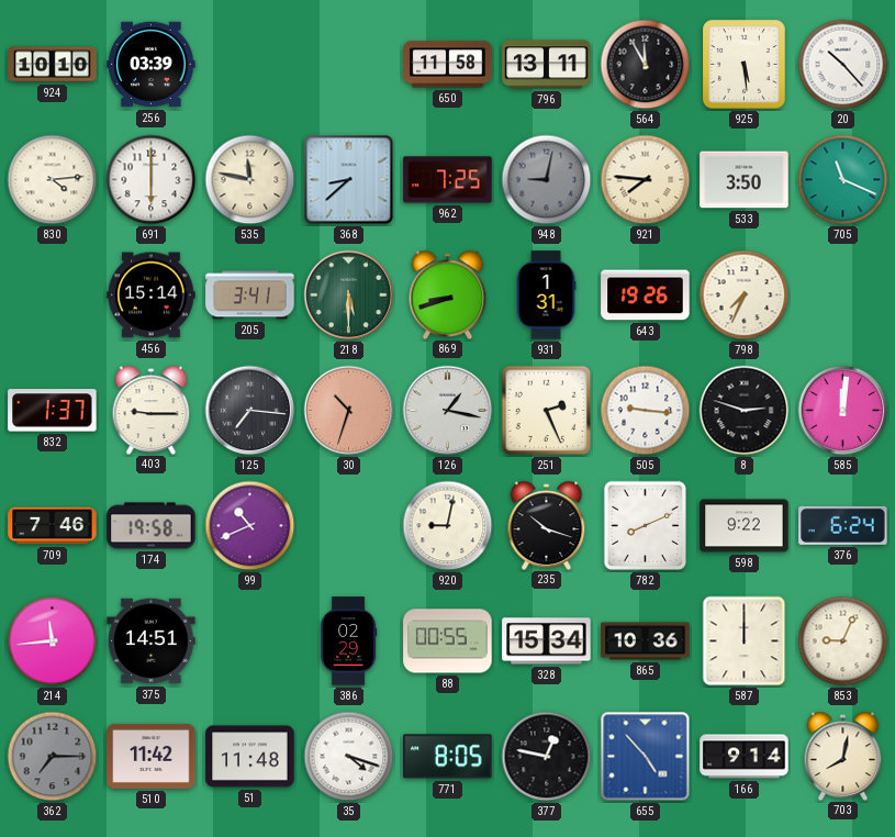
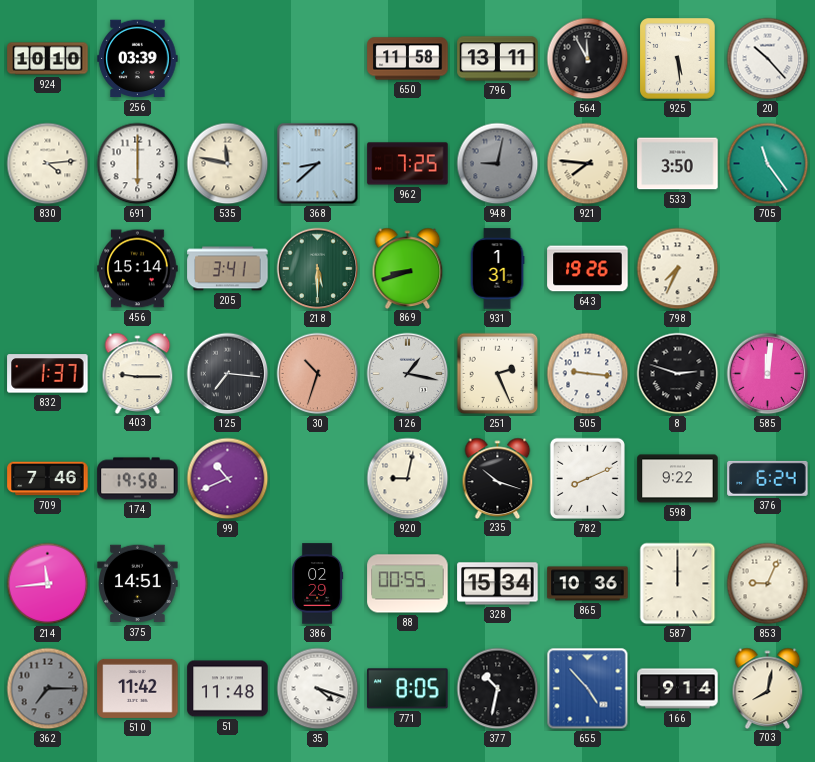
705: 11:19 -> 11:24 (768, 164)
377: 12:47 -> 10:32 (498, 689)
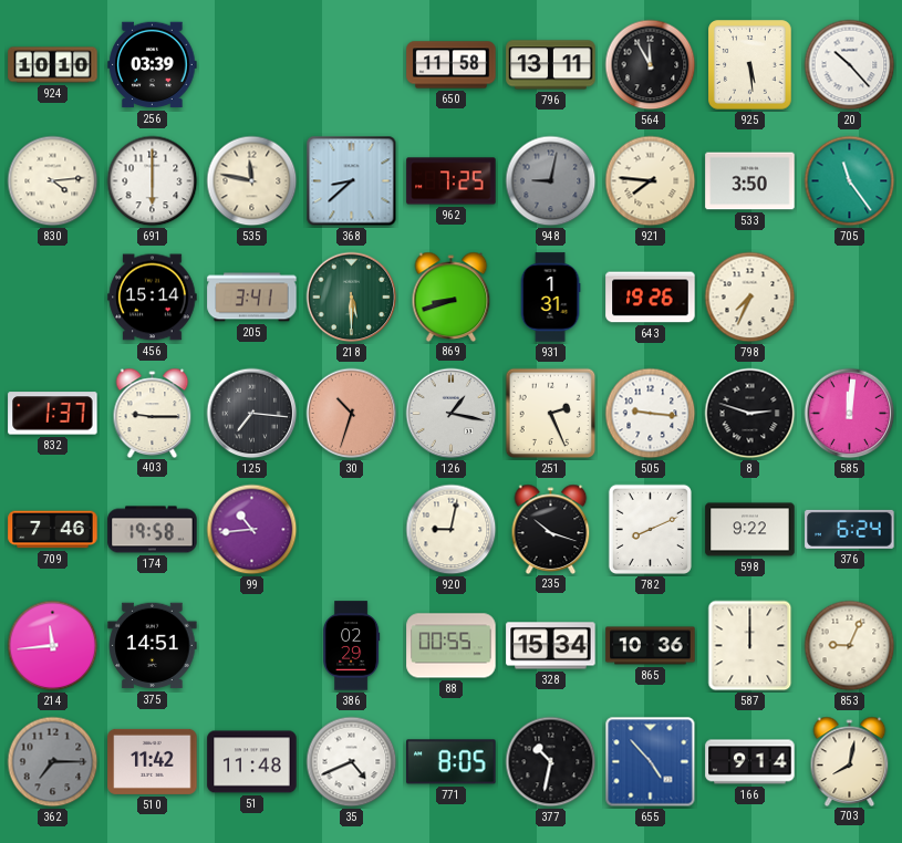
99: 10:41 -> 10:44 (252, 530)
35: 4:18 -> 4:41 (352, 762)
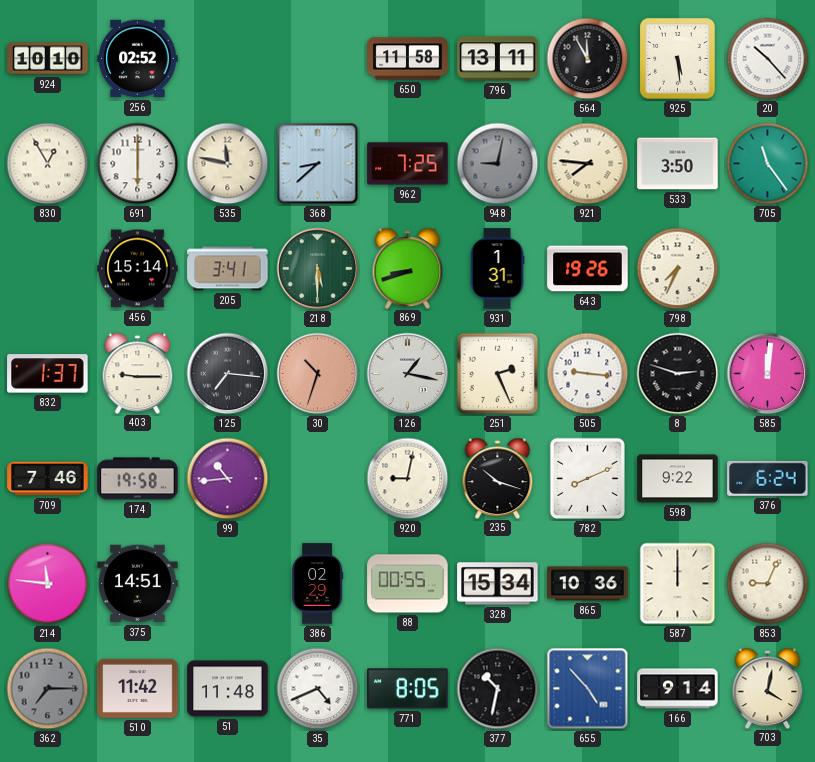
256: 03:39 -> 02:52 (138, 59)
830: 4:14 -> 12:55 (48, 164)
214: 11:44 -> 11:46 (48, 584)
703: 8:02 -> 4:02 (768, 688)
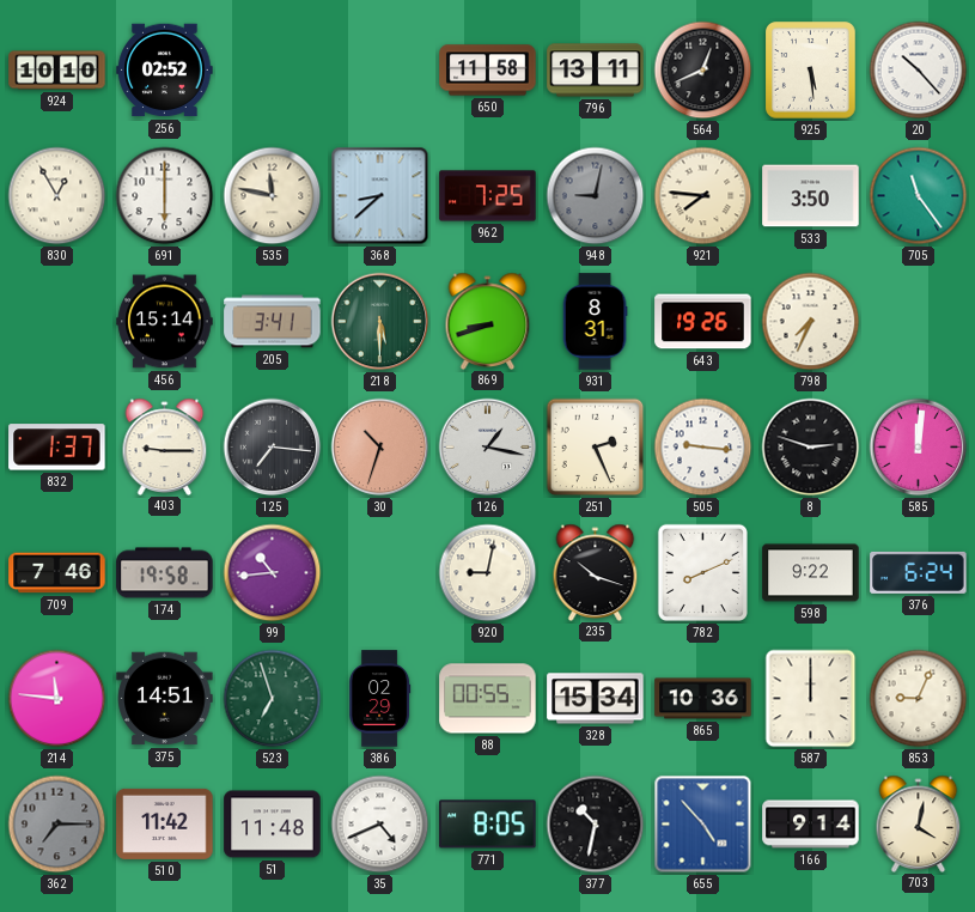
564: 11:55 -> 12:41 (703, 71)
931: 1:31 -> 8:31 (595, 322)
523: none -> 6:57 (273, 699)
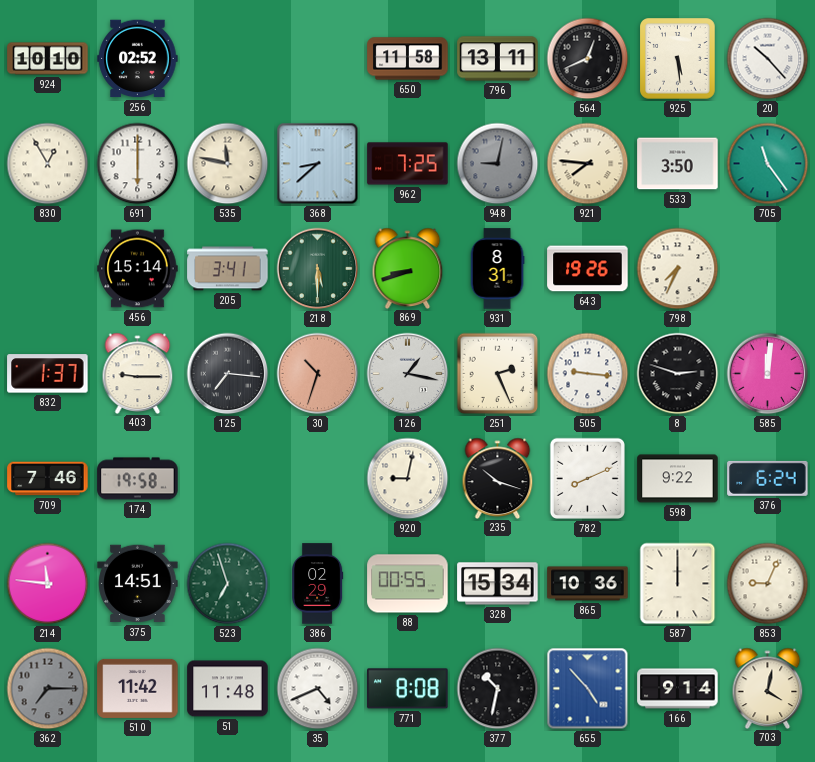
99: 10:44 -> none (273, 573)
771: 8:05 -> 8:08 (408, 689)
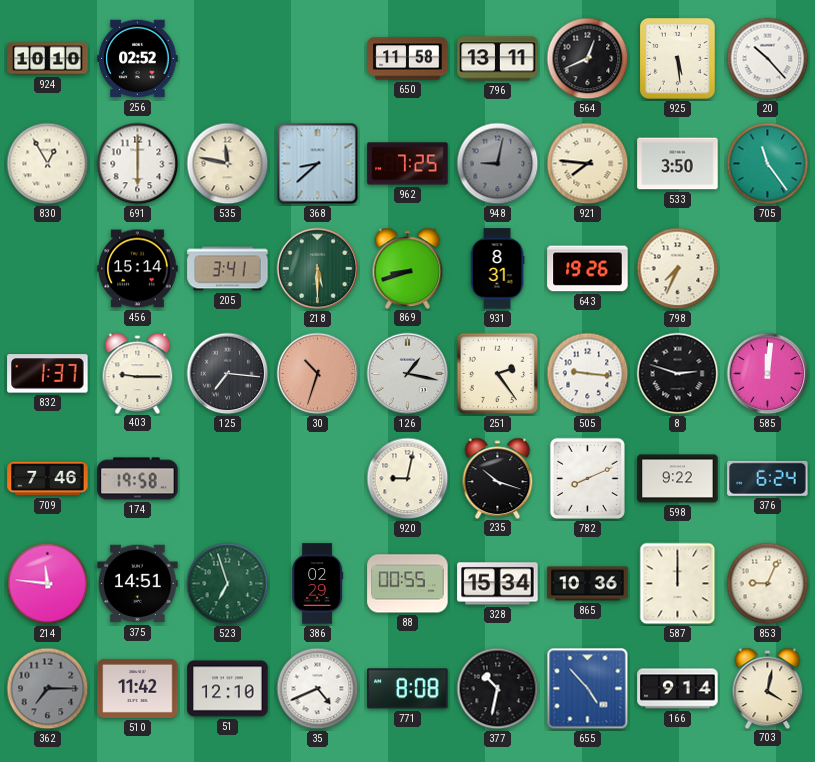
251: 2:26 -> 2:24 (498, 374)
51: 11:48 -> 12:10 (228, 689)
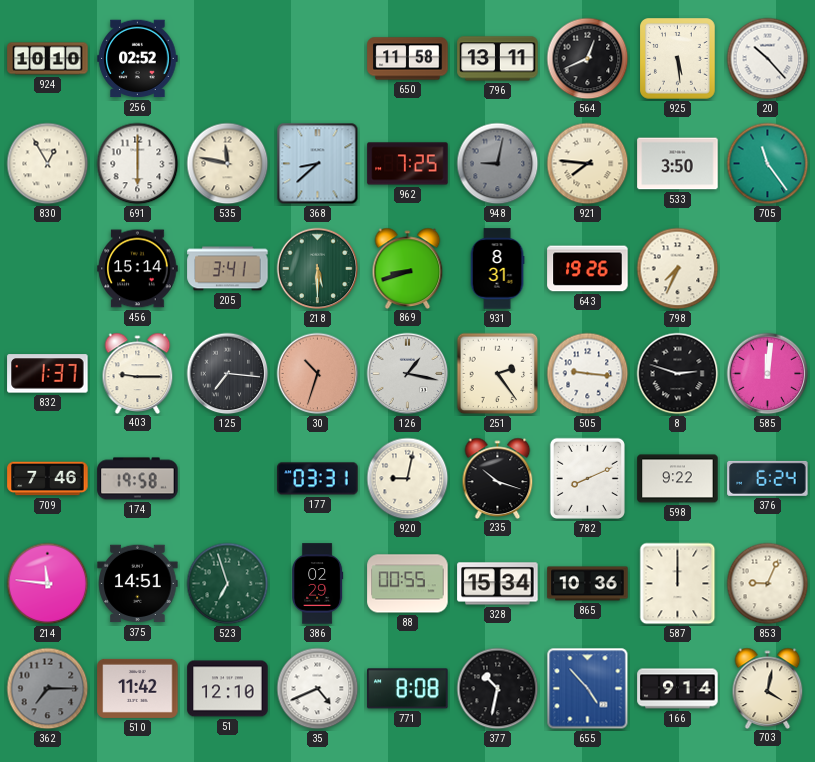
177: none -> 03:31 (318, 479)
